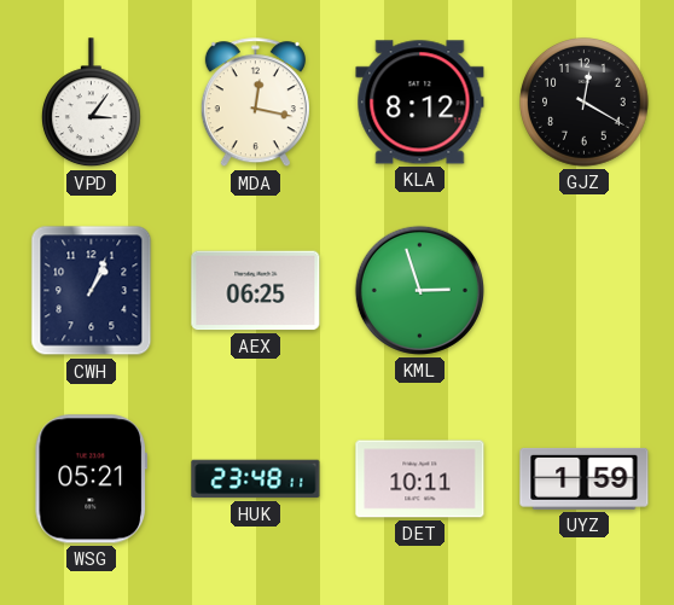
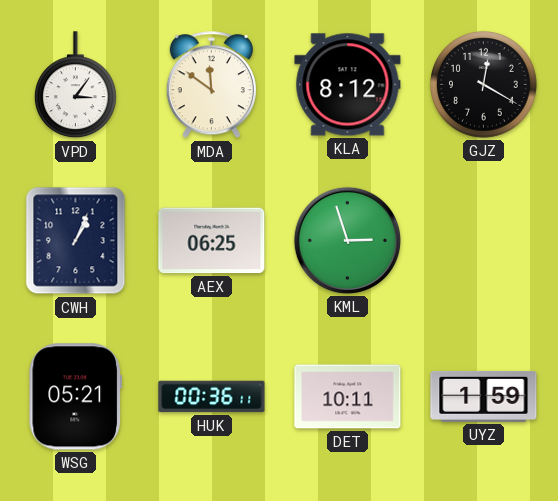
MDA: 12:17 -> 11:51 (211, 85)
HUK: 23:48 -> 00:36 (212, 397)
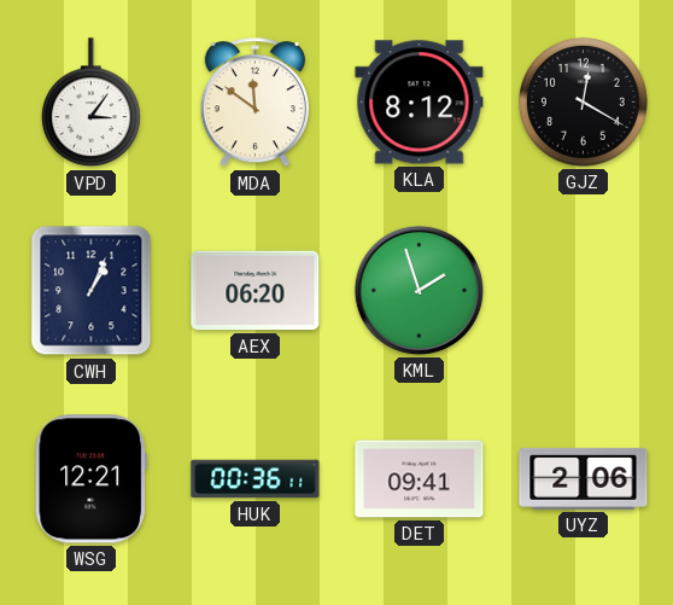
AEX: 06:25 -> 06:20 (256, 291)
KML: 2:57 -> 1:57 (419, 290)
WSG: 05:21 -> 12:21 (90, 479)
DET: 10:11 -> 09:41 (420, 479)
UYZ: 1:59 -> 2:06 (584, 478)
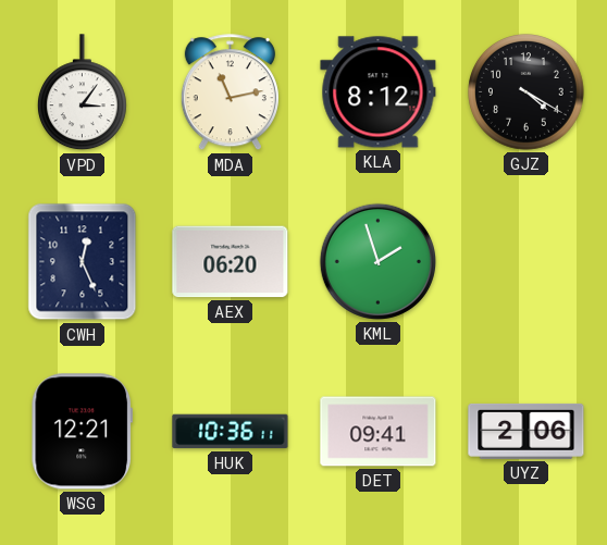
MDA: 11:51 -> 11:13 (230, 92)
GJZ: 12:20 -> 4:20 (527, 92)
CWH: 1:04 -> 12:26 (83, 262)
HUK: 00:36 -> 10:36 (231, 432)
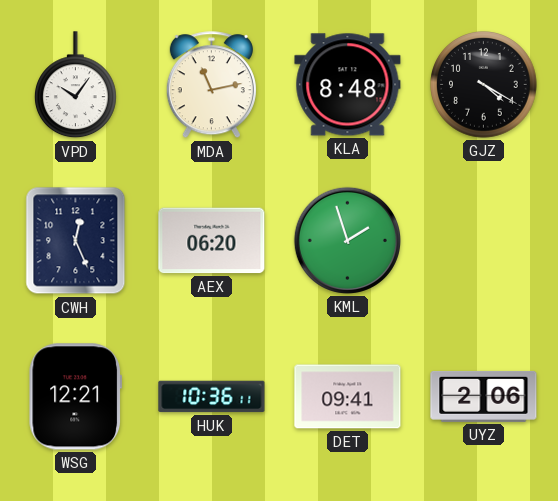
VPD: 3:06 -> 10:06 (75, 85)
KLA: 8:12 -> 8:48 (348, 85)
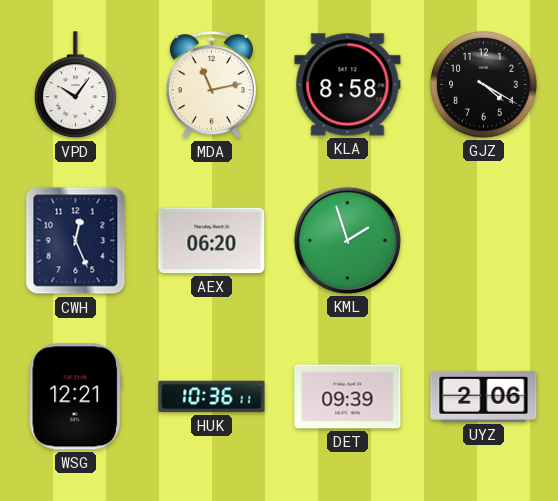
KLA: 8:48 -> 8:58 (348, 85)
DET: 09:41 -> 09:39 (348, 397)
